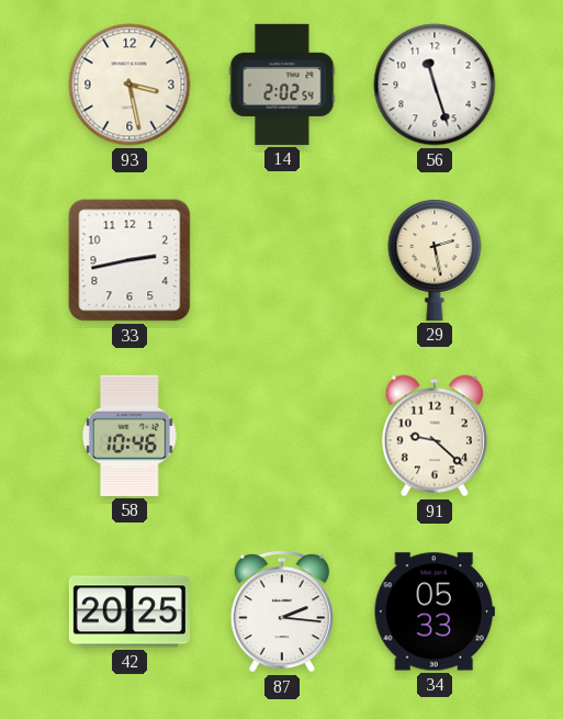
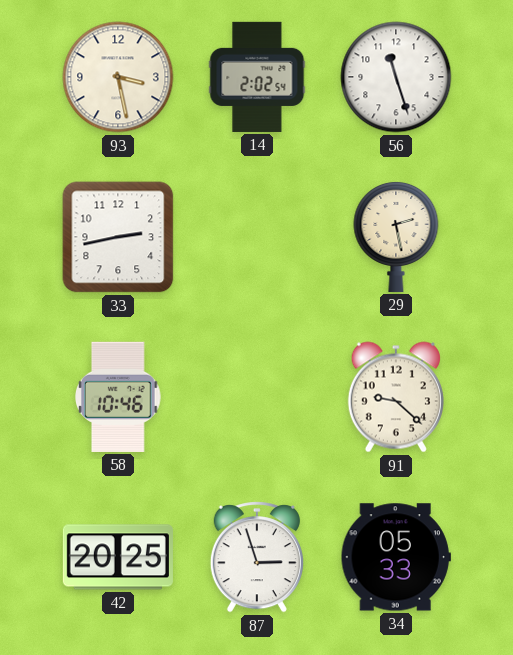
87: 2:16 -> 2:57 (257, 557)
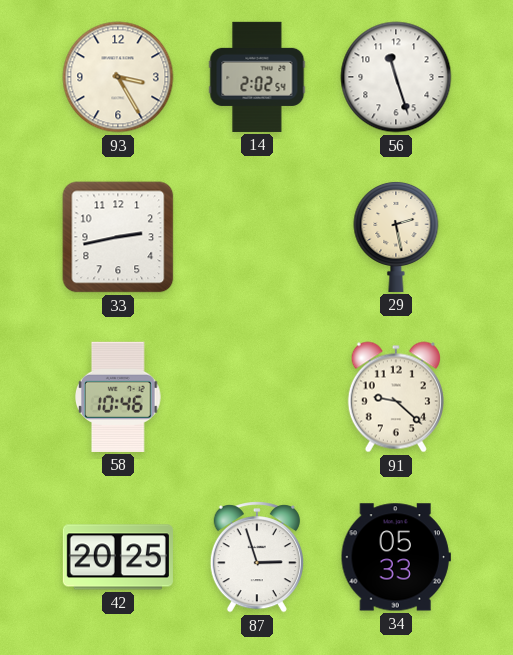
93: 3:28 -> 3:25 (118, 77)
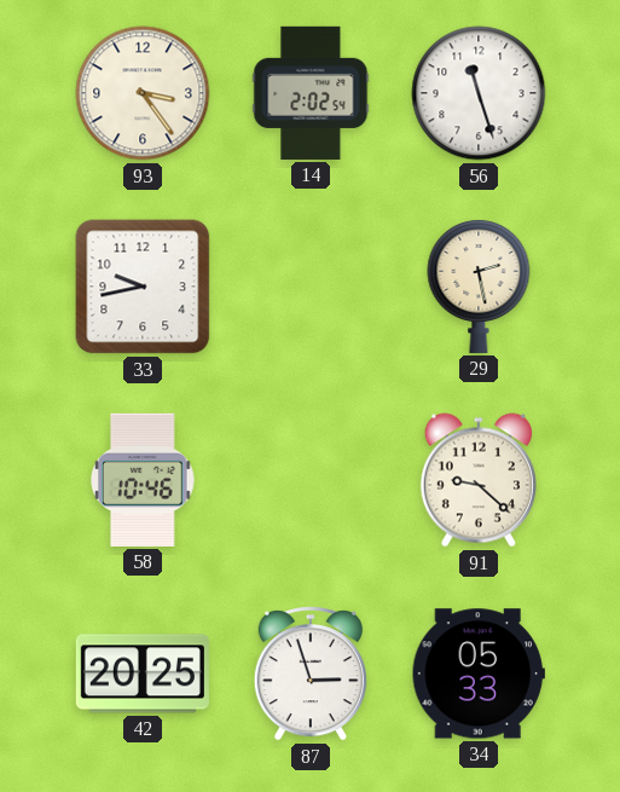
93: 3:25 -> 3:24 (143, 93)
33: 2:43 -> 9:43 (143, 287)
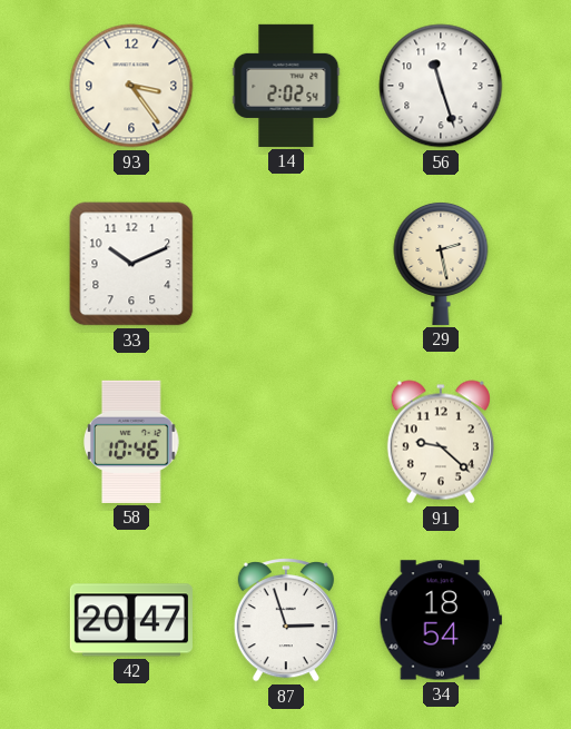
33: 9:43 -> 10:11 (131, 264)
42: 20:25 -> 20:47 (131, 620)
34: 05:33 -> 18:54 (441, 620)
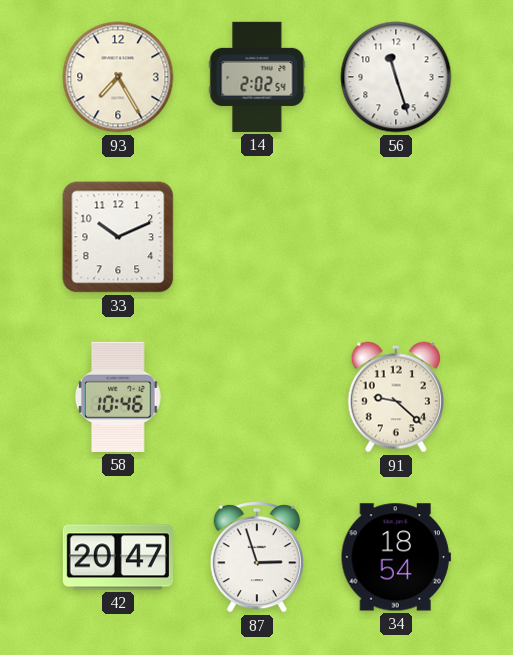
93: 3:24 -> 7:25 (118, 77)
29: 2:28 -> none (441, 263)
